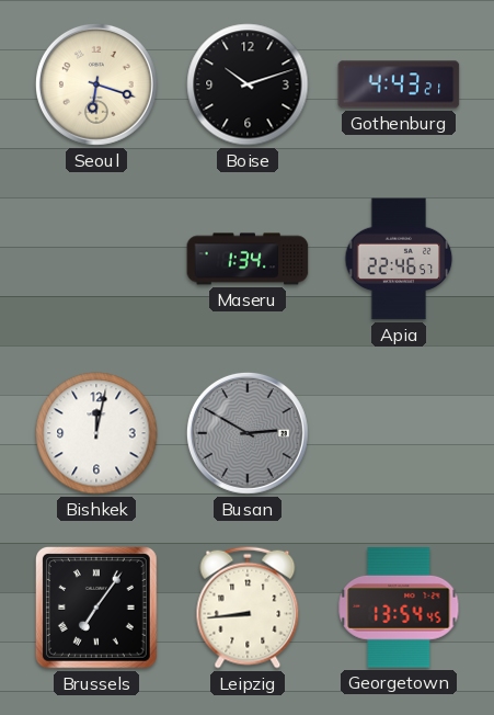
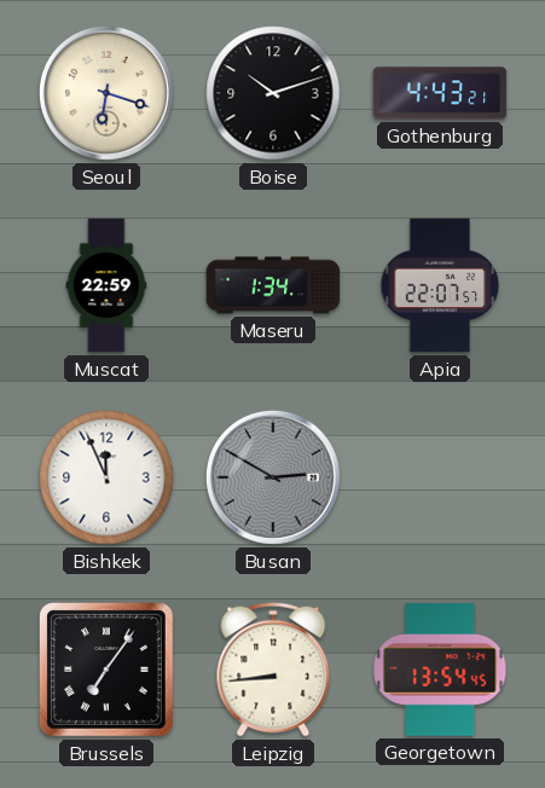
Muscat: none -> 22:59 (106, 285)
Apia: 22:46 -> 22:07 (440, 285)
Bishkek: 12:02 -> 11:56 (106, 477)
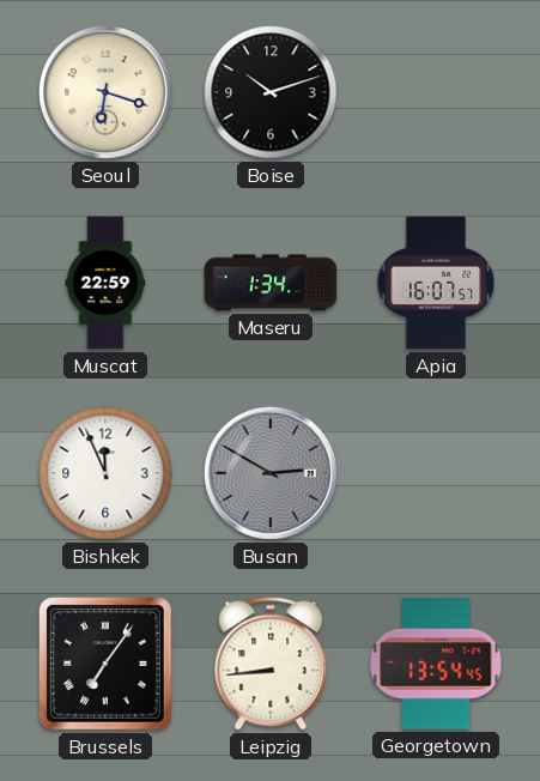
Gothenburg: 4:43 -> none (440, 93)
Apia: 22:07 -> 16:07 (436, 283)
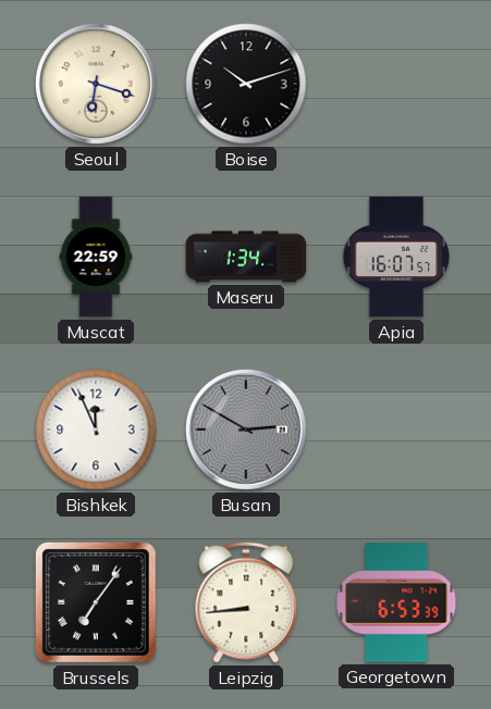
Georgetown: 13:54 -> 6:53 (396, 602)
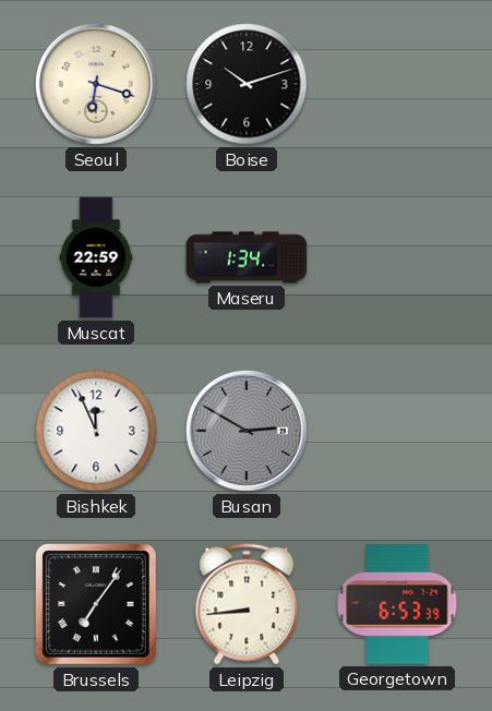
Apia: 16:07 -> none (396, 257)
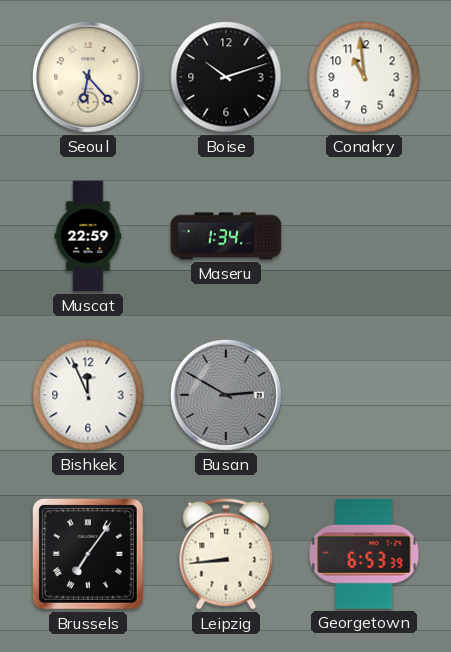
Seoul: 6:18 -> 6:23 (88, 77)
Conakry: none -> 10:59 (364, 77)
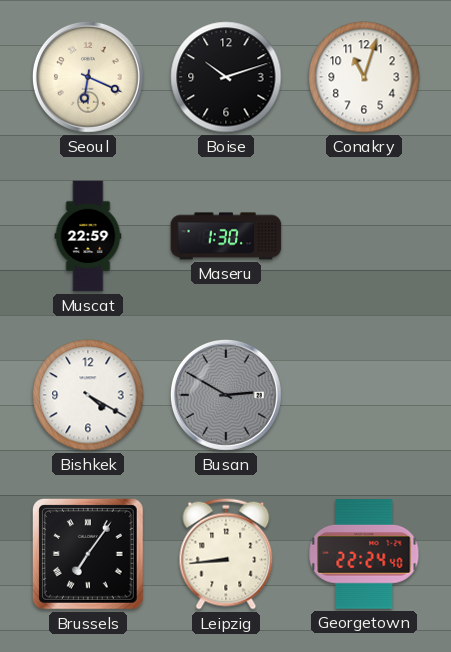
Seoul: 6:23 -> 6:19 (88, 77)
Conakry: 10:59 -> 11:03 (364, 77)
Maseru: 1:34 -> 1:30 (226, 236)
Bishkek: 11:56 -> 4:20 (88, 395)
Georgetown: 6:53 -> 22:24 (364, 554)
